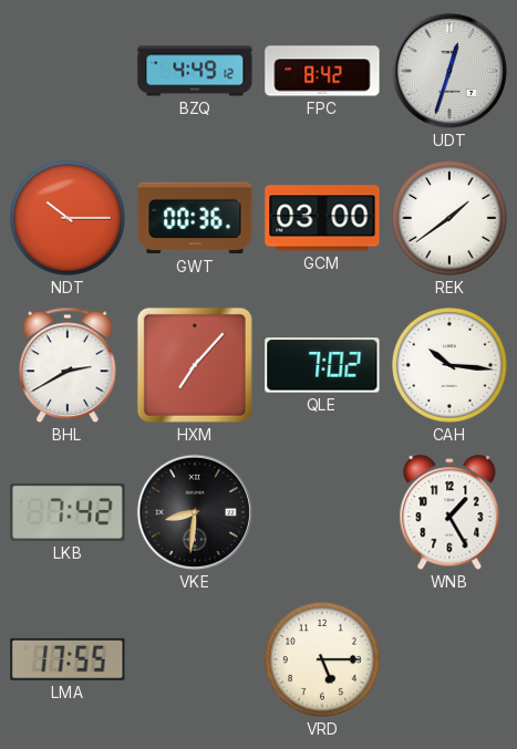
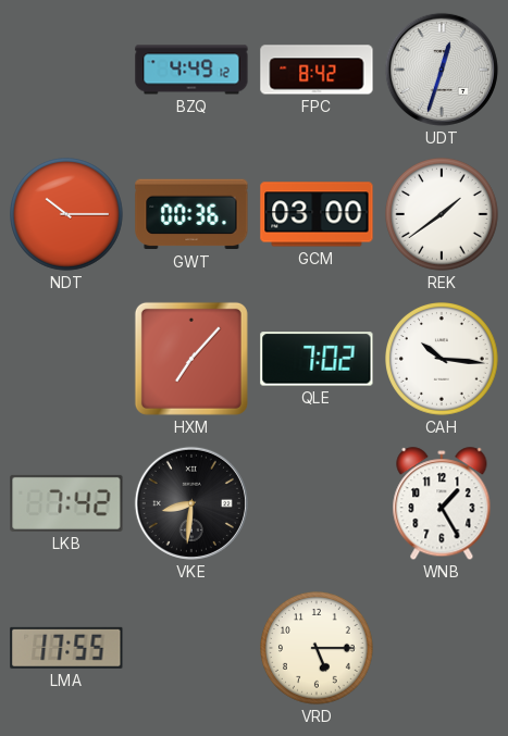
BHL: 2:40 -> none (69, 365)
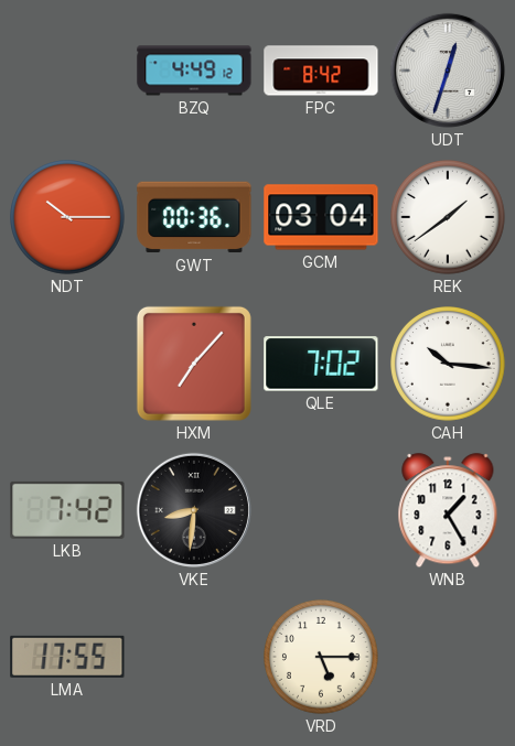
GCM: 03:00 -> 03:04 (321, 217)
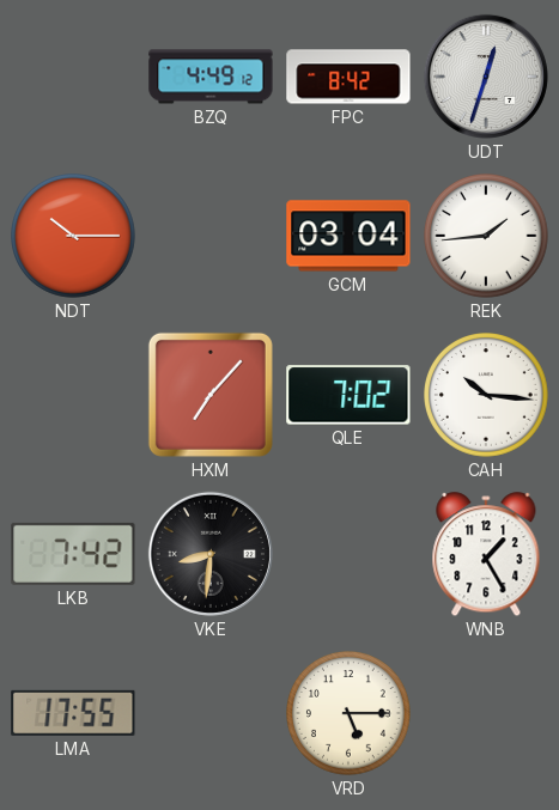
GWT: 00:36 -> none (194, 217)
REK: 1:39 -> 1:44 (487, 237)
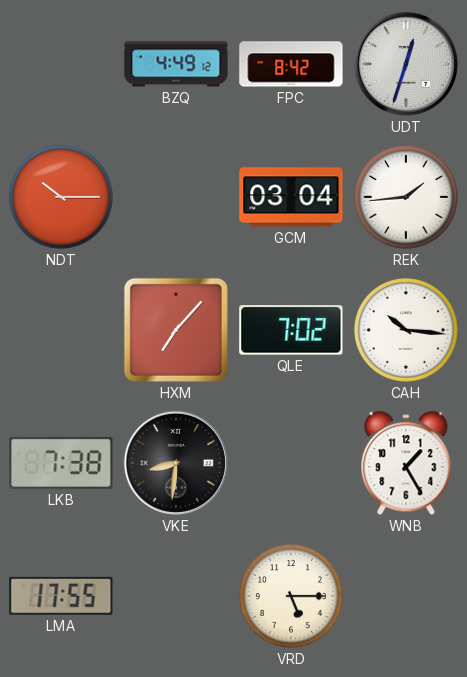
LKB: 7:42 -> 7:38 (61, 463)
